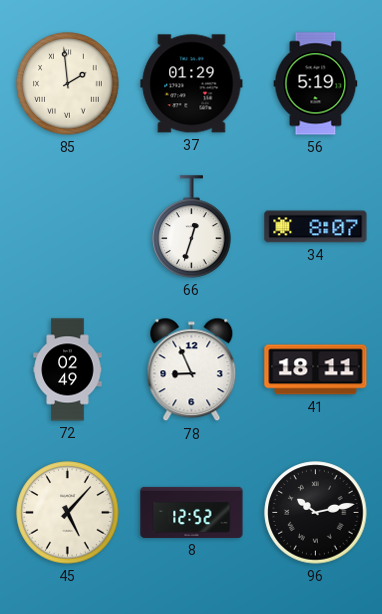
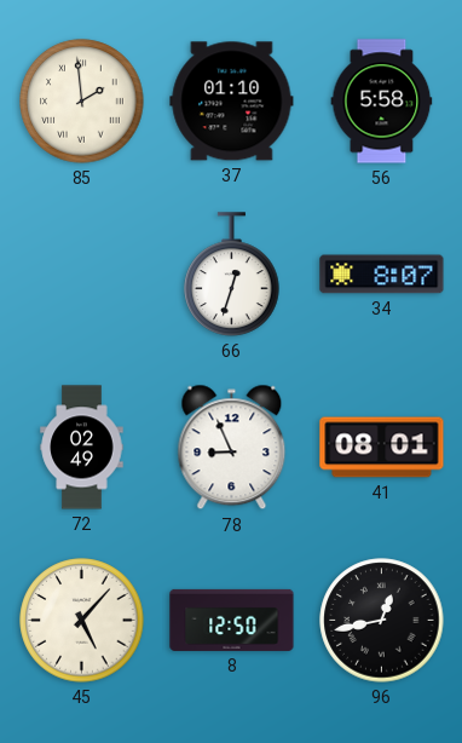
37: 01:29 -> 01:10 (232, 102)
56: 5:19 -> 5:58 (382, 102)
41: 18:11 -> 08:01 (382, 448)
8: 12:52 -> 12:50 (232, 620)
96: 10:13 -> 12:43 (382, 621)
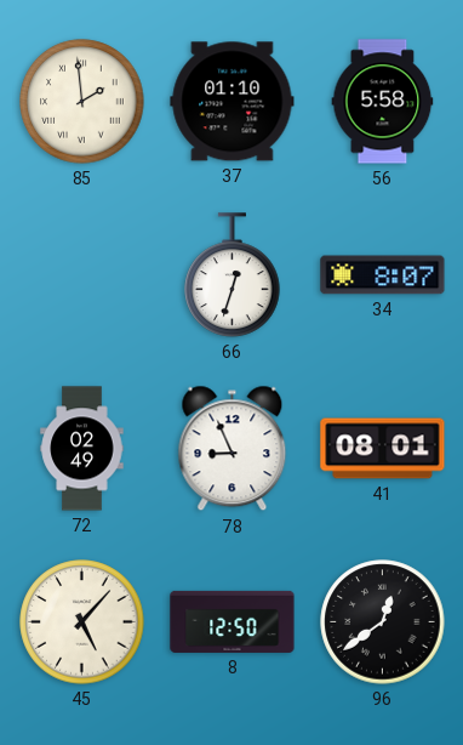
96: 12:43 -> 12:39 (383, 622)
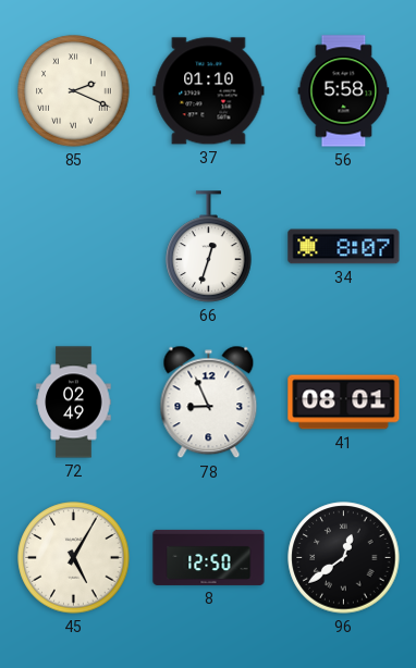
85: 1:59 -> 2:19 (74, 91)
45: 5:07 -> 5:05 (74, 558)
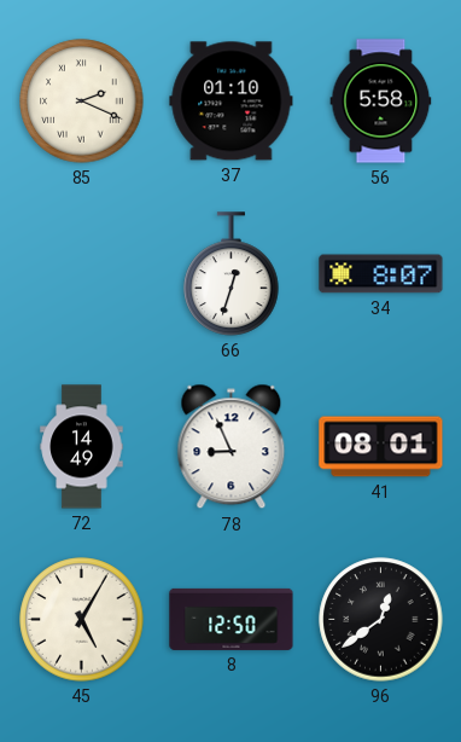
72: 02:49 -> 14:49 (82, 447)
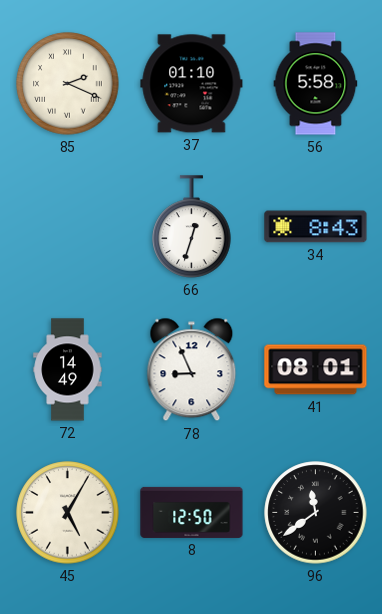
34: 8:07 -> 8:43 (316, 227)
96: 12:39 -> 11:39 (316, 513)
